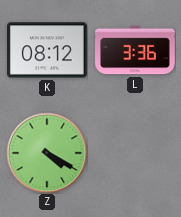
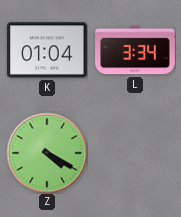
K: 08:12 -> 01:04 (48, 50)
L: 3:36 -> 3:34 (135, 50)
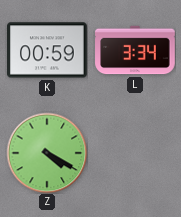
K: 01:04 -> 00:59 (48, 50)
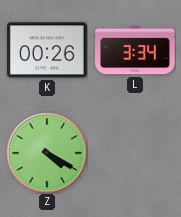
K: 00:59 -> 00:26 (48, 50)
